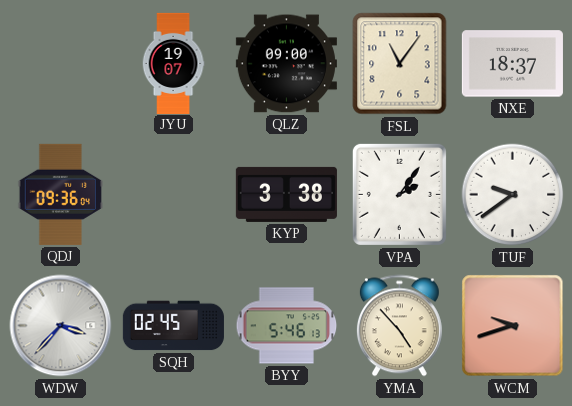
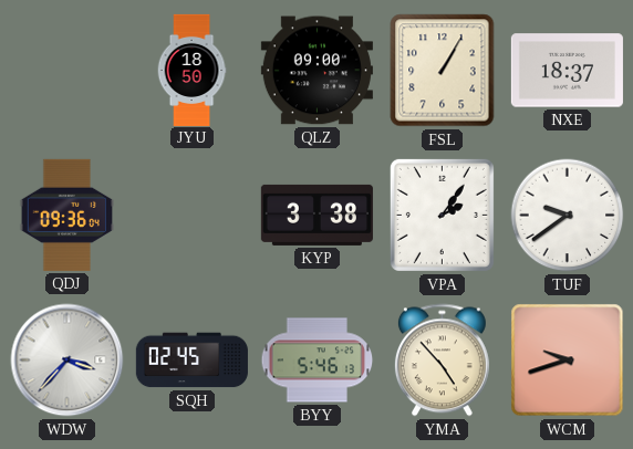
JYU: 19:07 -> 18:50 (191, 70)
FSL: 11:06 -> 1:05 (443, 71)
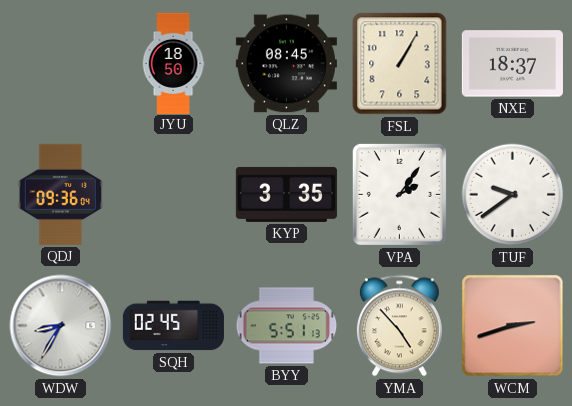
QLZ: 09:00 -> 08:45 (286, 64)
KYP: 3:38 -> 3:35 (286, 194)
WDW: 3:37 -> 8:35 (61, 326)
BYY: 5:46 -> 5:51 (287, 326)
WCM: 9:42 -> 2:42 (513, 326)
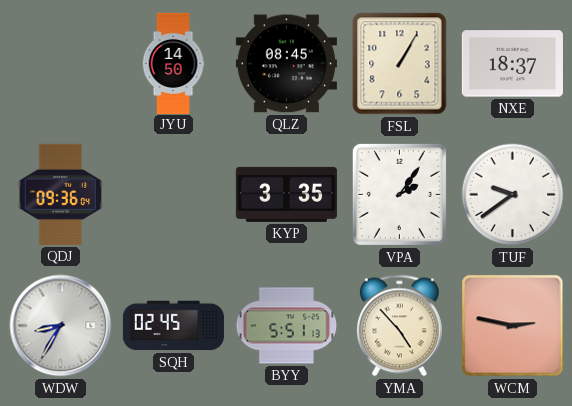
JYU: 18:50 -> 14:50 (173, 63)
WCM: 2:42 -> 2:47 (513, 326)
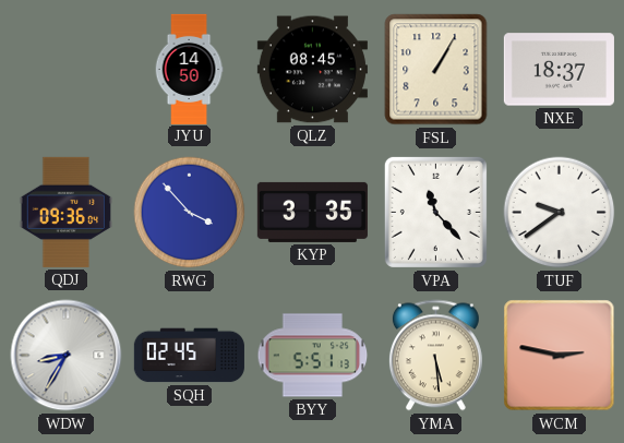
RWG: none -> 3:53 (190, 213)
VPA: 2:06 -> 11:23 (435, 212)
YMA: 4:53 -> 5:29 (435, 356)
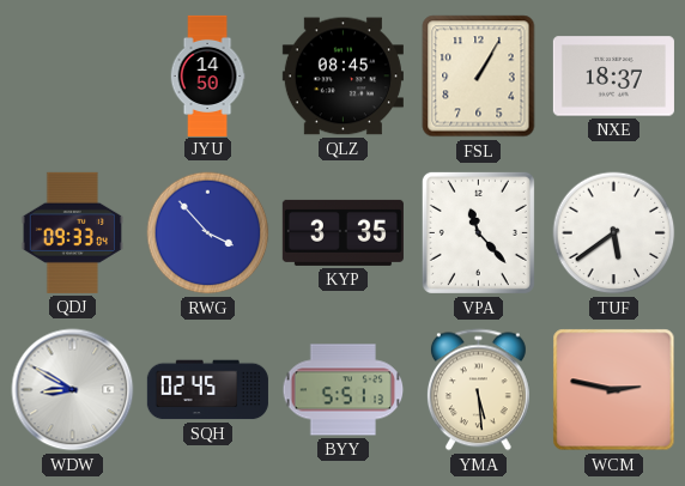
QDJ: 09:36 -> 09:33 (72, 232)
TUF: 9:39 -> 5:39 (614, 233)
WDW: 8:35 -> 8:50 (73, 390)
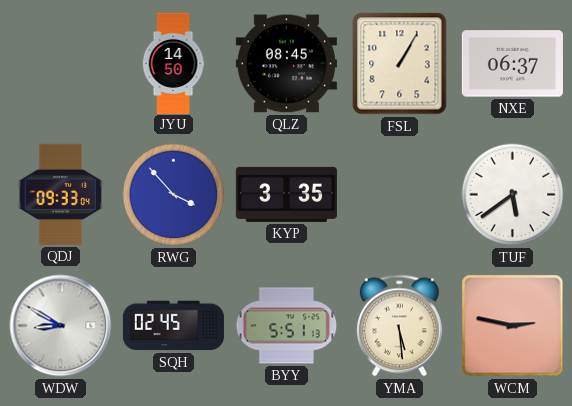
NXE: 18:37 -> 06:37 (512, 64)
VPA: 11:23 -> none (478, 232)
